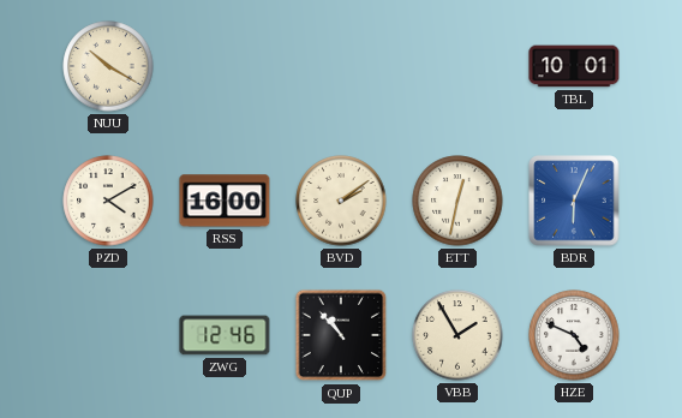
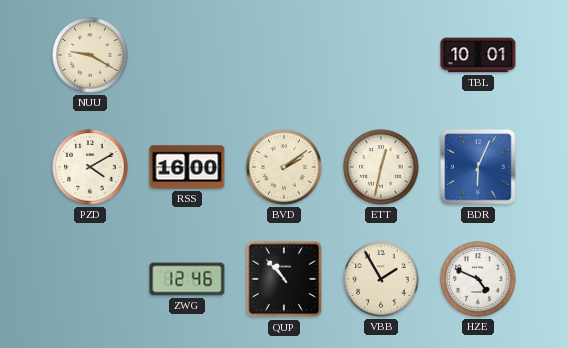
NUU: 10:20 -> 9:20 (90, 55)
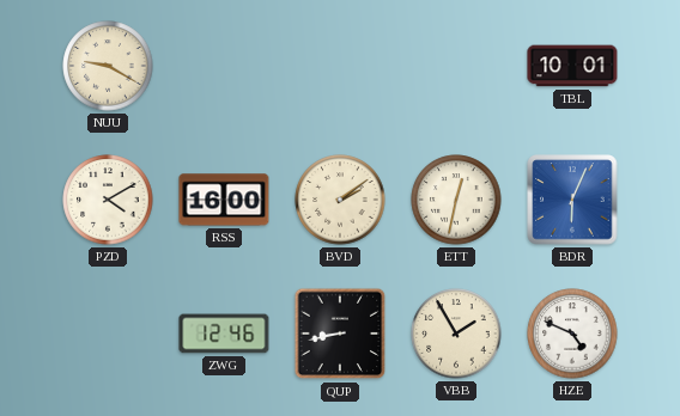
QUP: 10:53 -> 8:43 (340, 334)
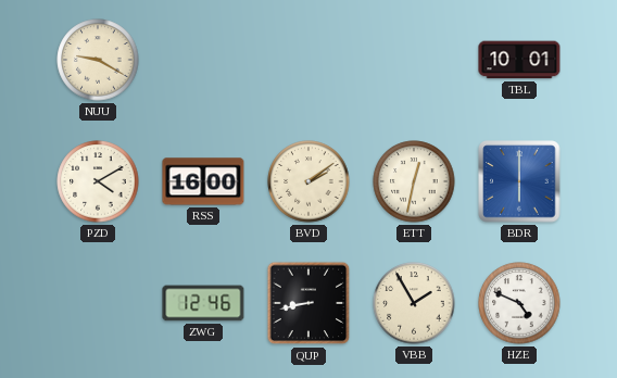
BDR: 6:04 -> 6:00 (519, 181)
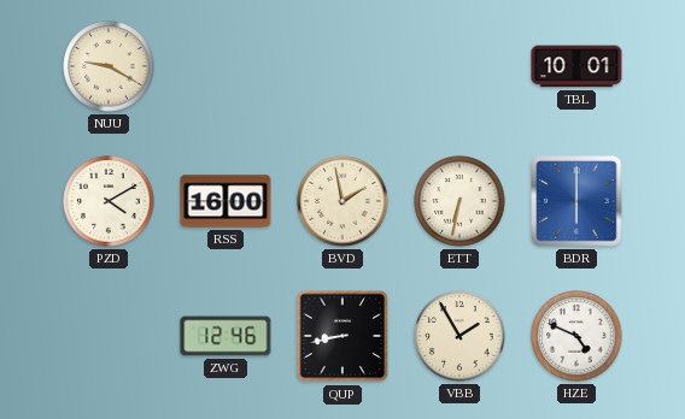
BVD: 2:09 -> 1:58 (342, 201)
ETT: 12:32 -> 6:32 (459, 201)
